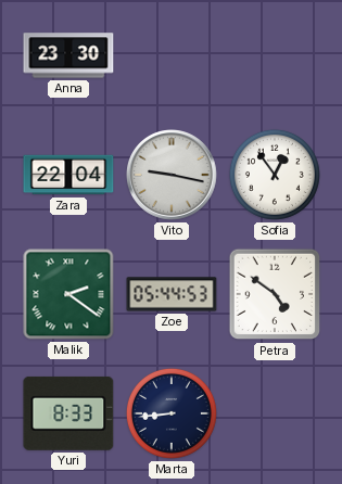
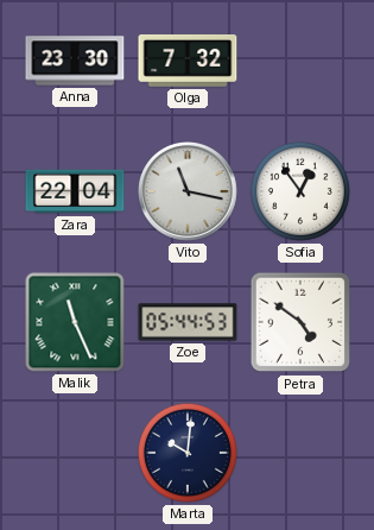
Olga: none -> 7:32 (188, 61)
Vito: 9:17 -> 11:17 (189, 193)
Malik: 2:21 -> 11:26 (75, 322)
Yuri: 8:33 -> none (68, 413)
Marta: 8:44 -> 10:01 (188, 453)
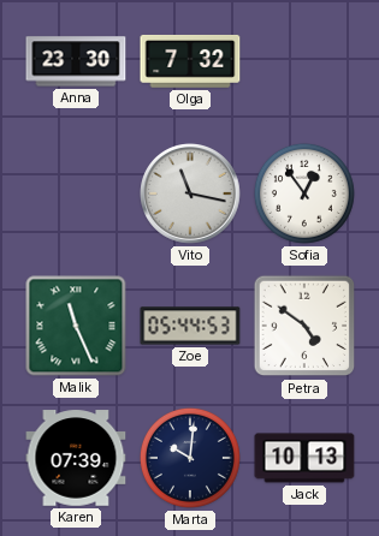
Zara: 22:04 -> none (75, 191)
Karen: none -> 07:39 (76, 458)
Jack: none -> 10:13 (304, 458)
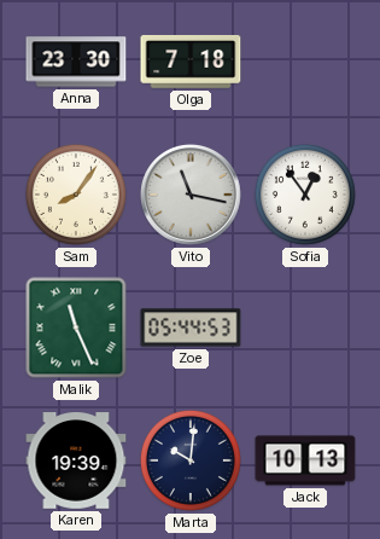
Olga: 7:32 -> 7:18 (191, 62)
Sam: none -> 8:06 (76, 195)
Petra: 4:51 -> none (304, 326)
Karen: 07:39 -> 19:39 (76, 460)
